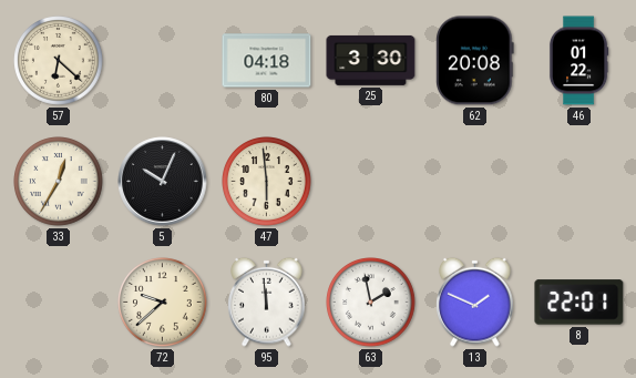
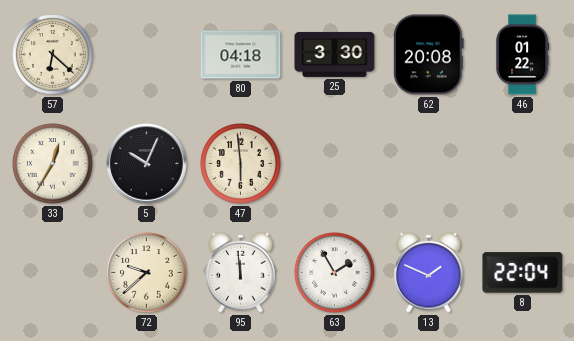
63: 1:58 -> 1:55 (335, 273)
8: 22:01 -> 22:04 (523, 273)
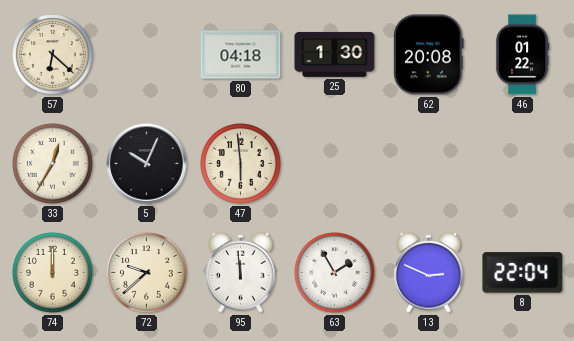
25: 3:30 -> 1:30 (335, 54)
74: none -> 12:00 (53, 273)
13: 1:49 -> 2:49 (429, 272)
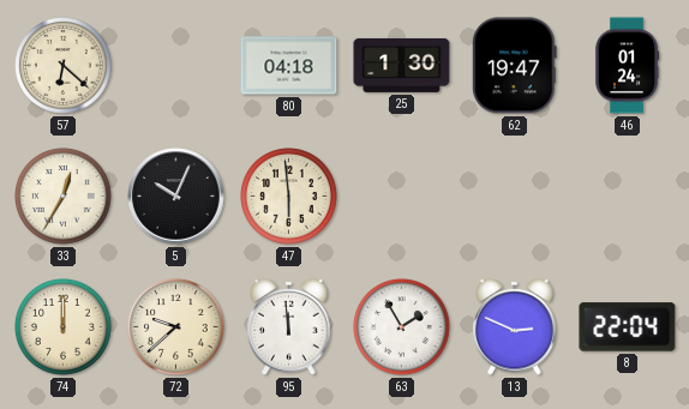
62: 20:08 -> 19:47 (515, 66)
46: 01:22 -> 01:24 (627, 66)
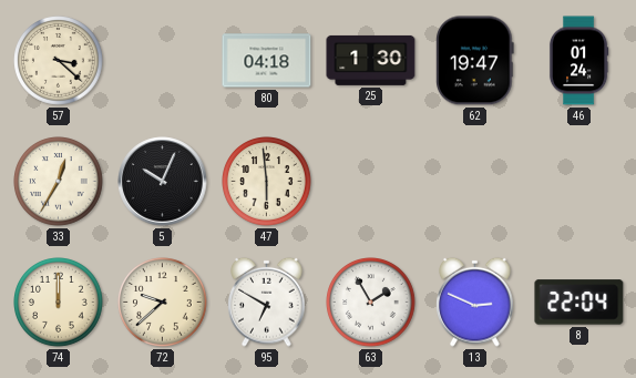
57: 6:22 -> 3:22 (59, 61)
95: 11:59 -> 6:50 (267, 302)
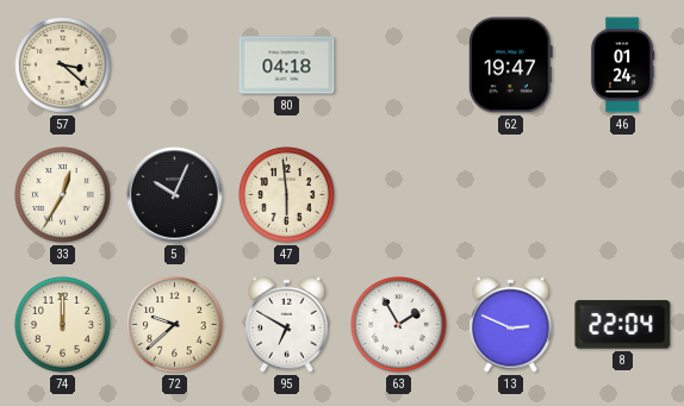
25: 1:30 -> none (371, 60)
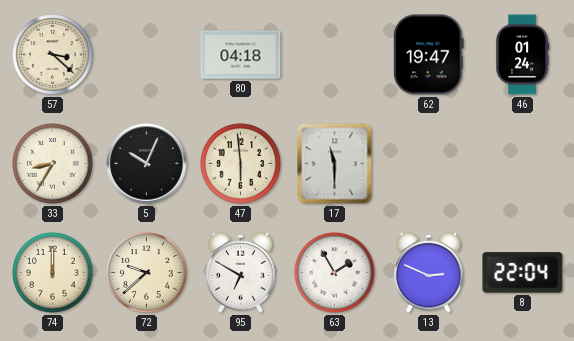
33: 12:35 -> 8:35 (53, 164)
17: none -> 11:30 (335, 164)
